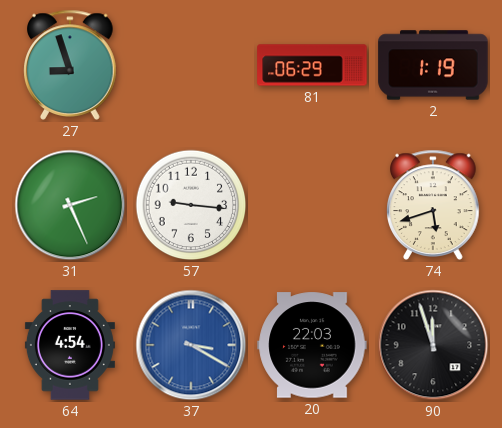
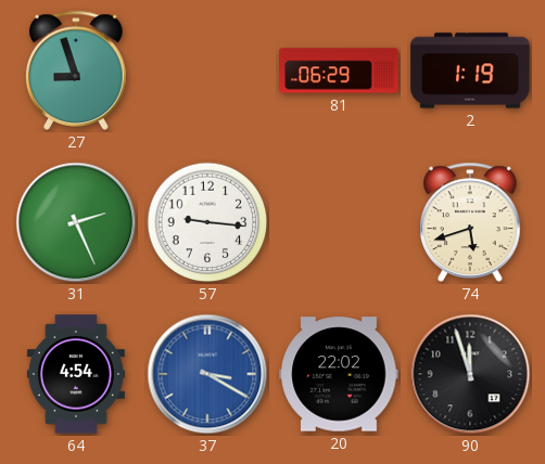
20: 22:03 -> 22:02 (339, 374)
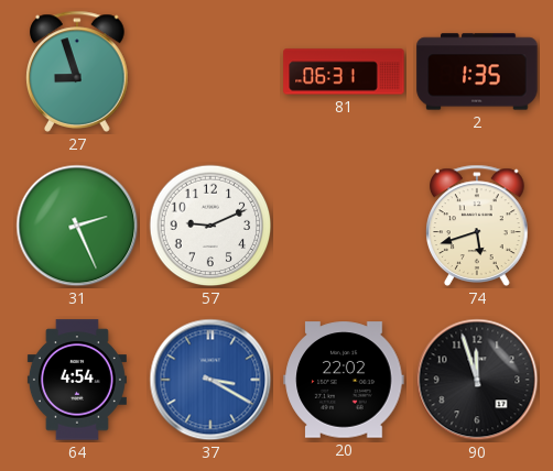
81: 06:29 -> 06:31 (344, 72)
2: 1:19 -> 1:35 (477, 72)
57: 9:16 -> 9:11 (210, 226)
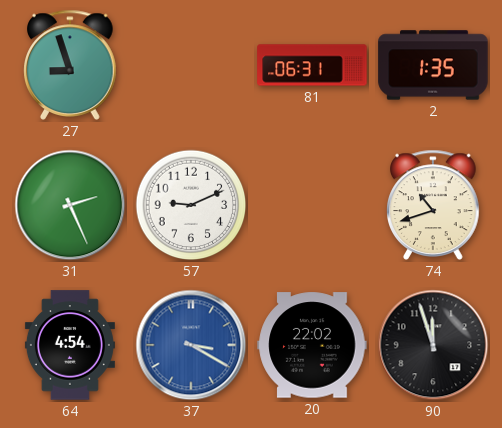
74: 5:42 -> 10:42 (433, 205)
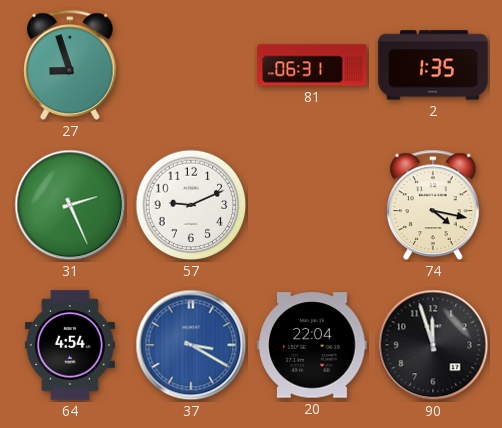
74: 10:42 -> 4:17 (433, 205)
20: 22:02 -> 22:04 (312, 345)
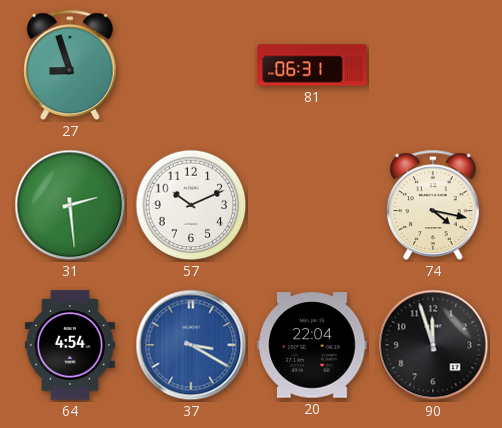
2: 1:35 -> none (433, 65)
31: 2:26 -> 2:29 (70, 205)
57: 9:11 -> 10:11 (191, 205)
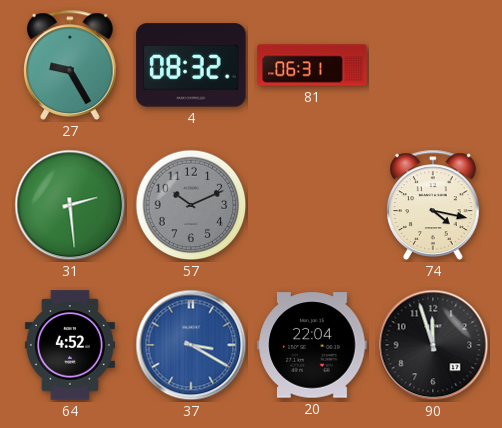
27: 8:57 -> 9:25 (70, 65)
4: none -> 08:32 (191, 65)
57 dial: white -> grey (191, 205)
64: 4:54 -> 4:52 (70, 345)
